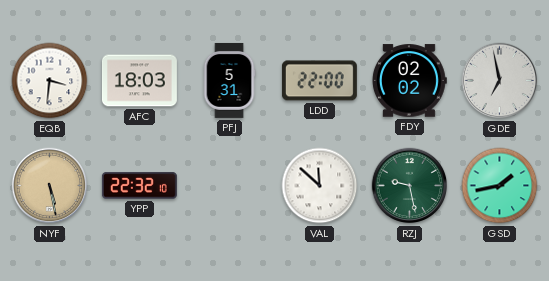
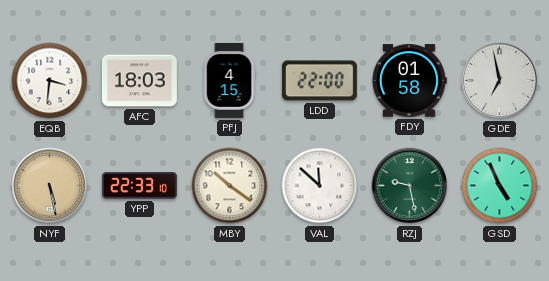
PFJ: 5:31 -> 4:15 (229, 80)
FDY: 02:02 -> 01:58 (409, 81)
YPP: 22:32 -> 22:33 (139, 186)
MBY: none -> 10:21 (230, 186)
GSD: 1:43 -> 4:56 (500, 186)
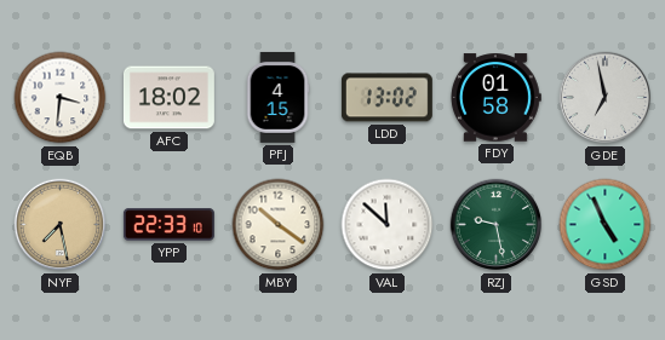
AFC: 18:03 -> 18:02 (168, 98)
LDD: 22:00 -> 13:02 (386, 98)
NYF: 5:28 -> 7:28 (61, 225)
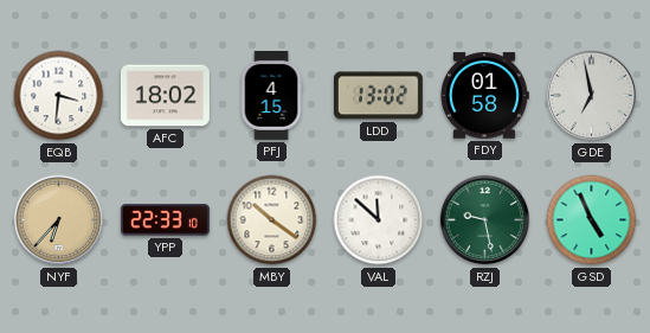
NYF: 7:28 -> 6:37 (59, 220)
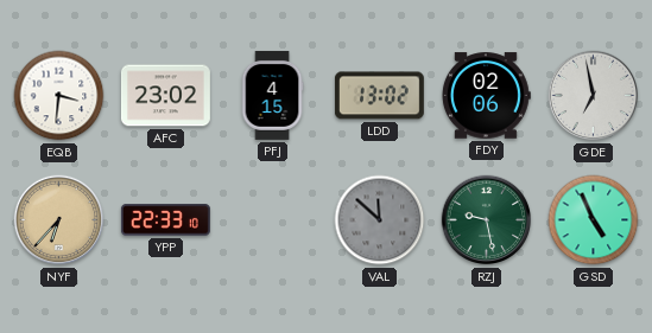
AFC: 18:02 -> 23:02 (165, 96)
FDY: 01:58 -> 02:06 (486, 96)
MBY: 10:21 -> none (272, 220)
VAL dial: white -> grey (380, 220)
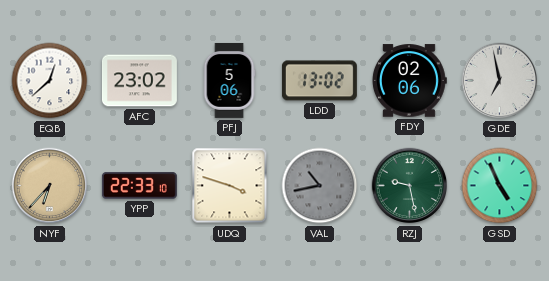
EQB: 3:31 -> 12:38 (50, 81)
PFJ: 4:15 -> 5:06 (229, 80)
UDQ: none -> 3:48 (230, 186)
VAL: 11:52 -> 10:43 (320, 186)
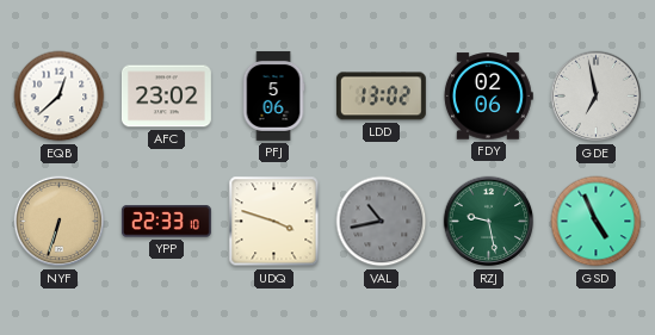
NYF: 6:37 -> 6:33 (60, 222)
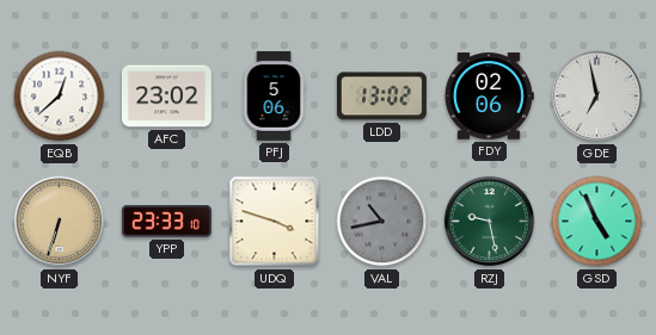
YPP: 22:33 -> 23:33 (166, 222)
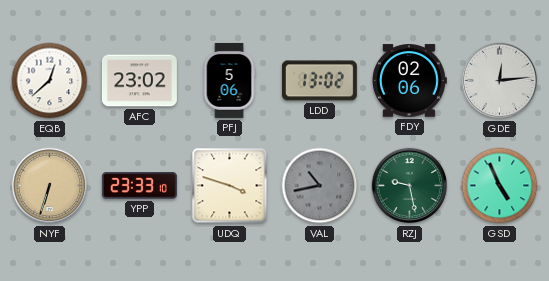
GDE: 6:58 -> 12:14 (500, 81)
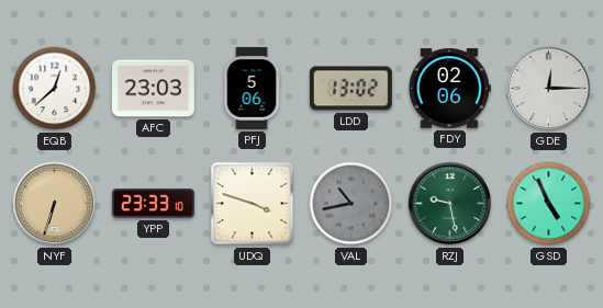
AFC: 23:02 -> 23:03 (153, 89)
GDE: 12:14 -> 12:15 (549, 89)
